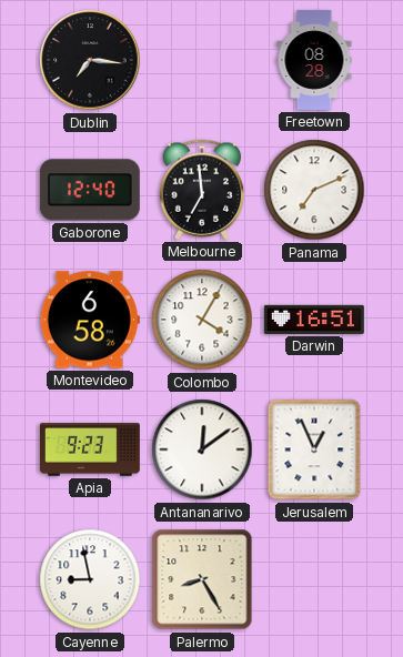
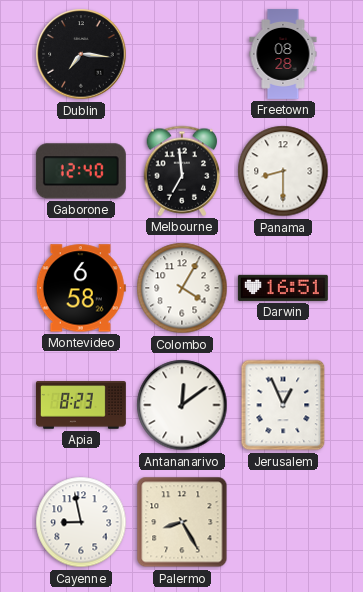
Panama: 7:11 -> 8:30 (283, 171)
Apia: 9:23 -> 8:23 (81, 405)
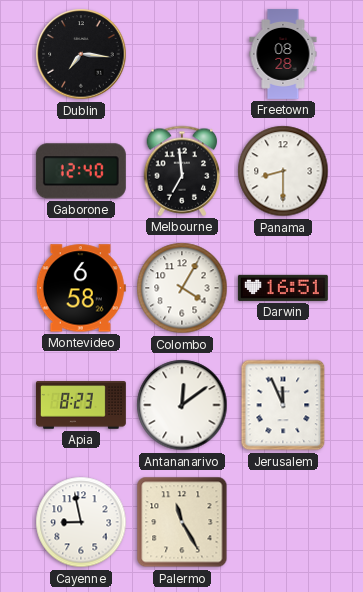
Jerusalem: 12:56 -> 11:56 (283, 405)
Palermo: 8:25 -> 11:25 (182, 522)
